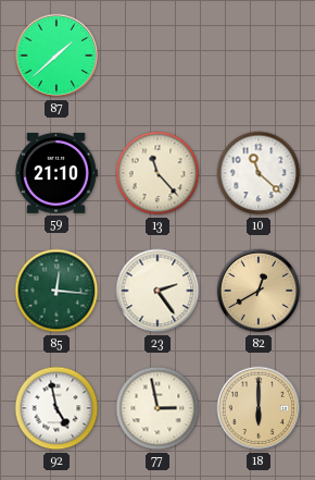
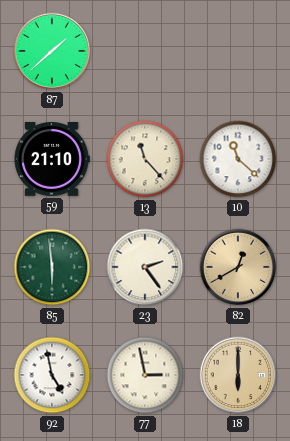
85: 12:16 -> 5:59 (52, 267)
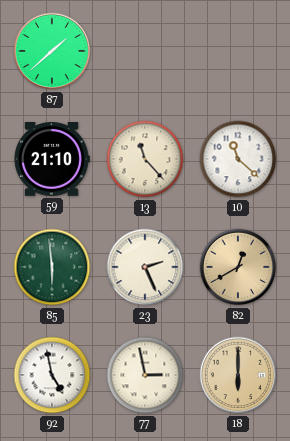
23: 2:24 -> 2:26 (145, 267)
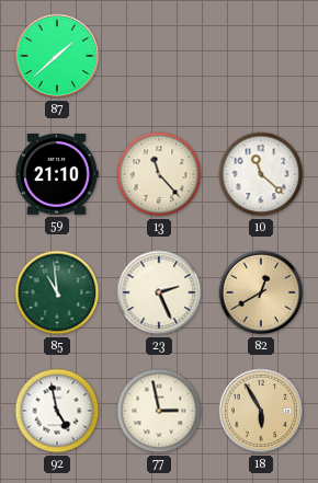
85: 5:59 -> 10:59 (57, 292)
18: 6:00 -> 5:55 (261, 411)
